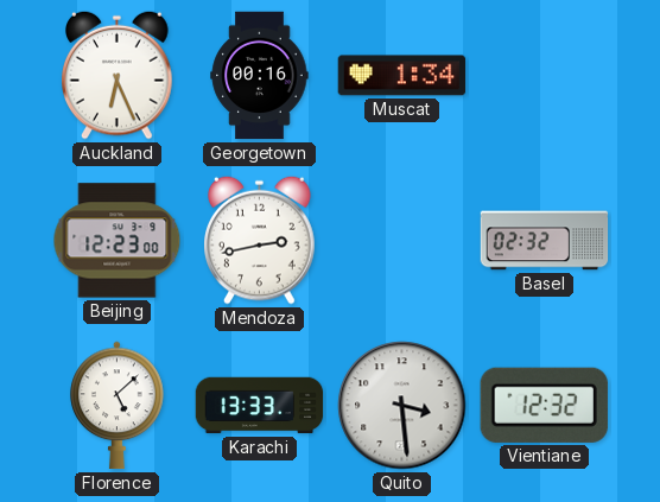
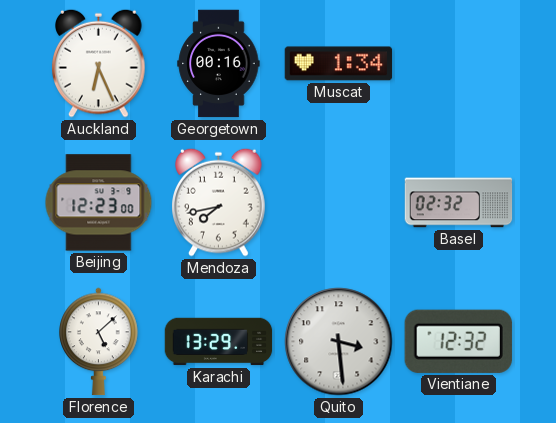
Mendoza: 2:43 -> 7:43 (219, 202)
Karachi: 13:33 -> 13:29 (219, 342)
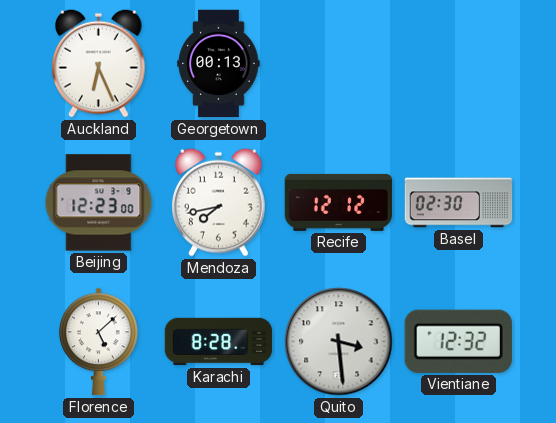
Georgetown: 00:16 -> 00:13 (219, 64)
Muscat: 1:34 -> none (339, 64)
Recife: none -> 12:12 (339, 202)
Basel: 02:32 -> 02:30 (459, 203)
Karachi: 13:29 -> 8:28 (219, 342)
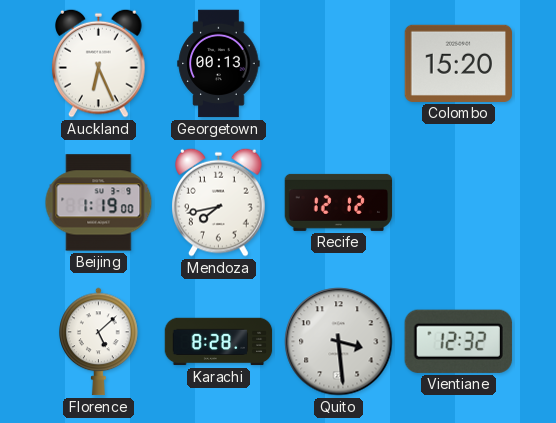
Colombo: none -> 15:20 (459, 63)
Beijing: 12:23 -> 1:19 (99, 203)
Basel: 02:30 -> none (459, 203)
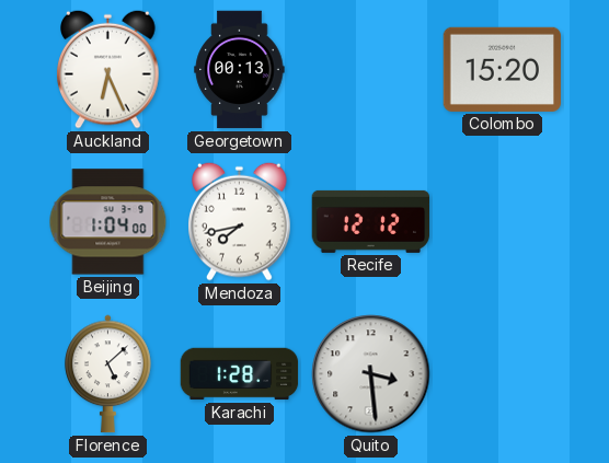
Beijing: 1:19 -> 1:04 (108, 222)
Karachi: 8:28 -> 1:28 (240, 374)
Vientiane: 12:32 -> none (458, 341)
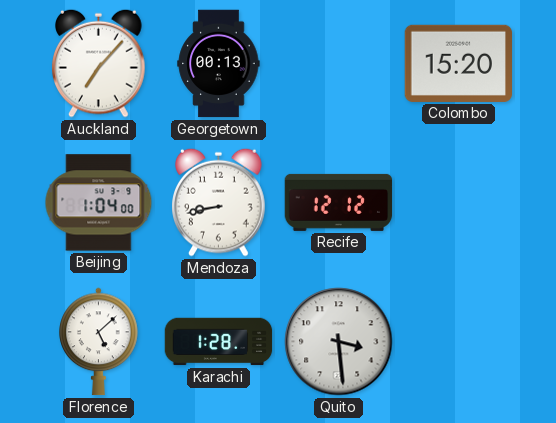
Auckland: 6:26 -> 7:07 (99, 63)
Mendoza: 7:43 -> 8:43 (219, 202)
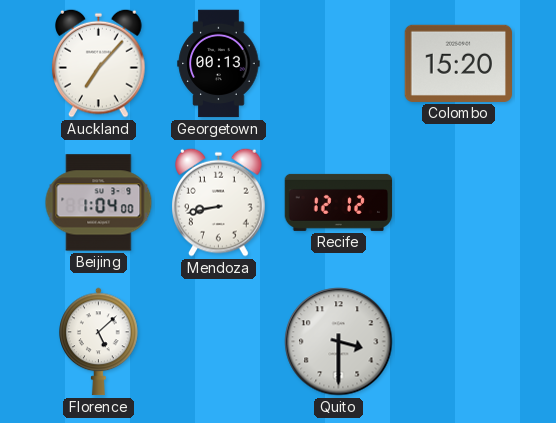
Karachi: 1:28 -> none (219, 342)
Quito: 3:29 -> 3:30 (339, 342)
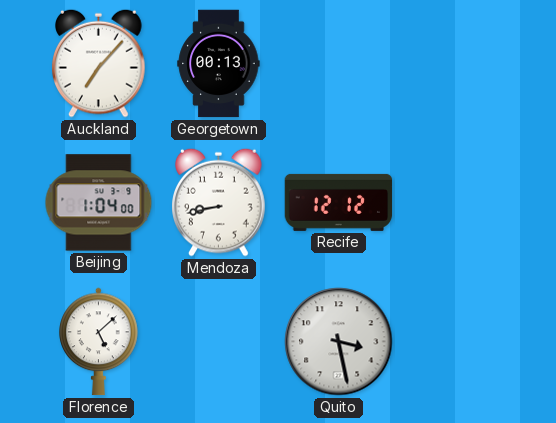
Colombo: 15:20 -> none (459, 63)
Quito: 3:30 -> 3:28 (339, 342)
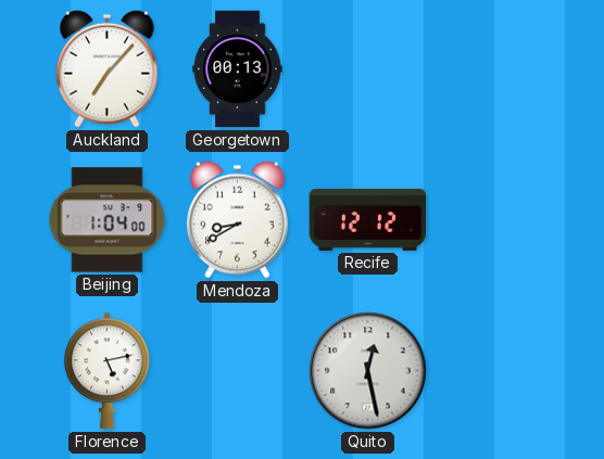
Mendoza: 8:43 -> 8:40 (238, 219)
Florence: 5:08 -> 5:13 (108, 371)
Quito: 3:28 -> 12:28 (368, 371)
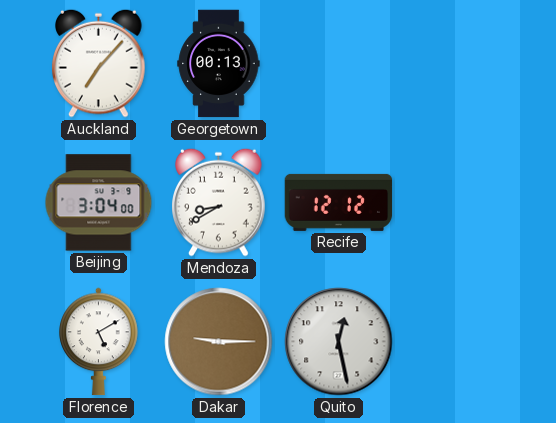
Beijing: 1:04 -> 3:04 (99, 203)
Florence: 5:13 -> 5:10 (99, 342)
Dakar: none -> 9:15 (219, 342)
